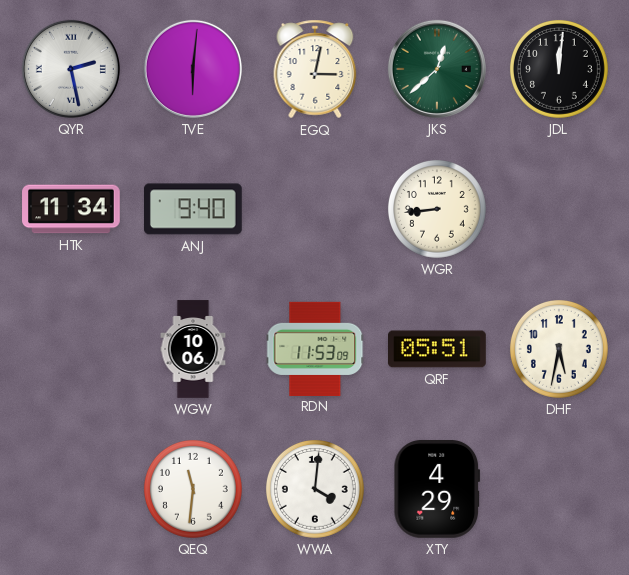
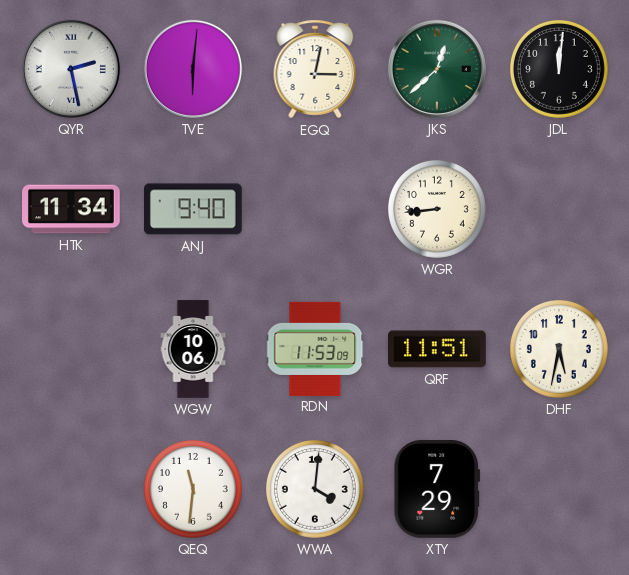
QRF: 05:51 -> 11:51 (438, 349)
XTY: 4:29 -> 7:29 (437, 490)
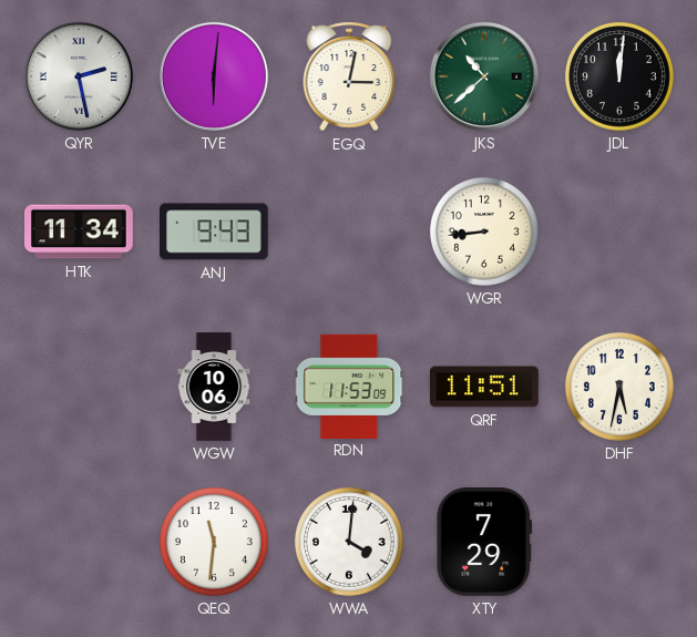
JKS: 12:38 -> 10:38 (484, 76)
ANJ: 9:40 -> 9:43 (215, 232)
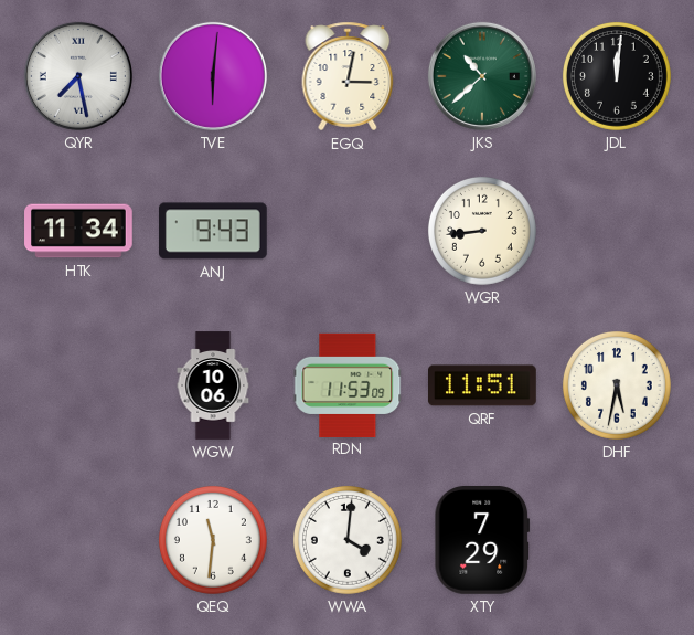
QYR: 2:28 -> 7:28 (78, 76)
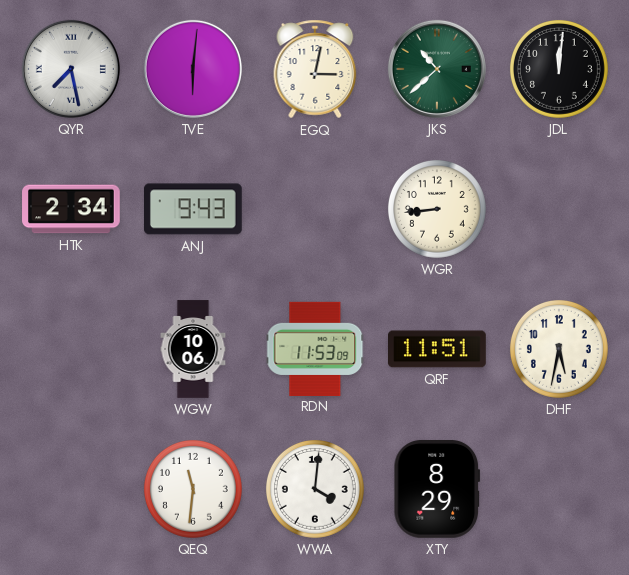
HTK: 11:34 -> 2:34 (71, 209)
XTY: 7:29 -> 8:29 (437, 490)
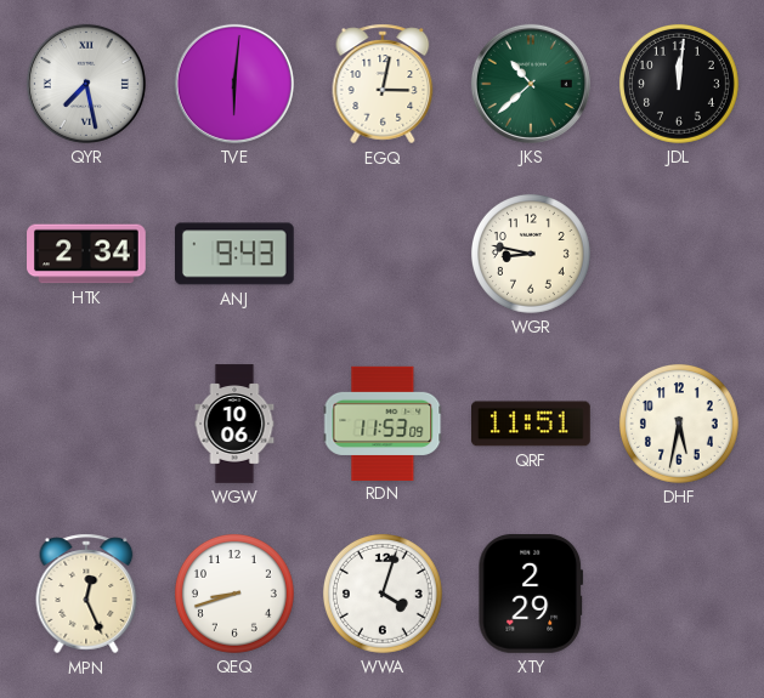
WGR: 8:44 -> 8:47 (531, 254)
MPN: none -> 12:26 (86, 594)
QEQ: 11:31 -> 8:42 (234, 594)
WWA: 4:01 -> 4:03 (383, 594)
XTY: 8:29 -> 2:29 (531, 595)
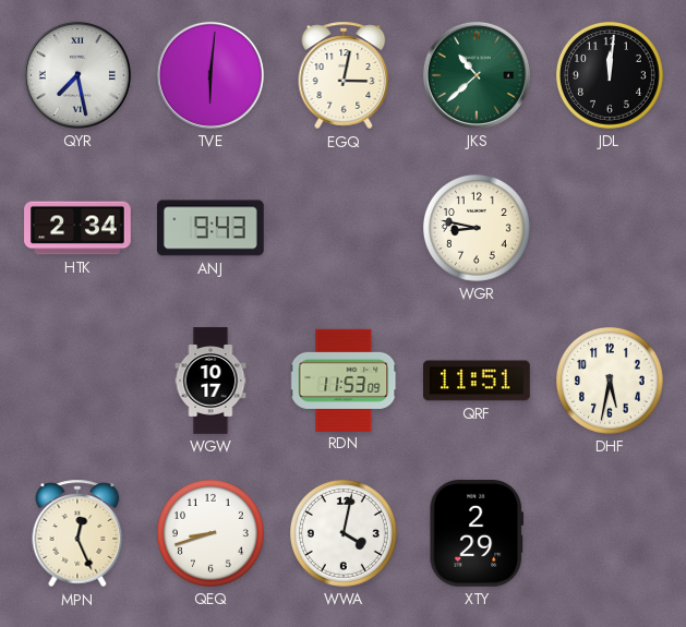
WGW: 10:06 -> 10:17 (210, 381)
WWA: 4:03 -> 4:02 (344, 533)
